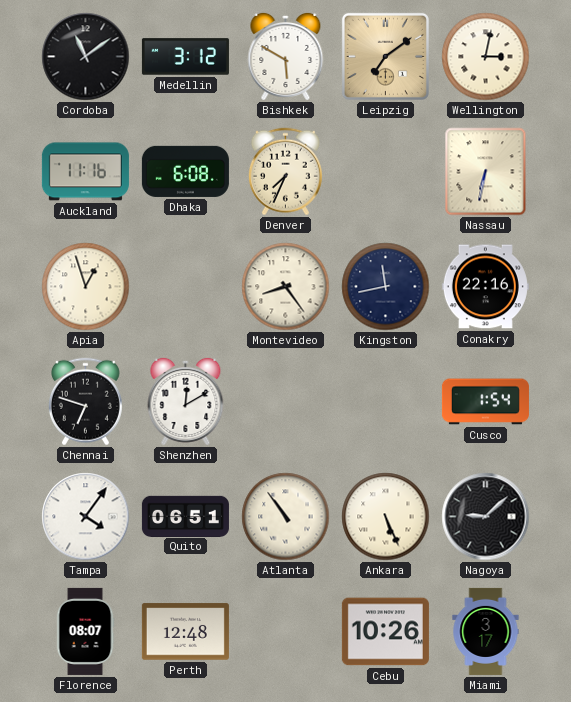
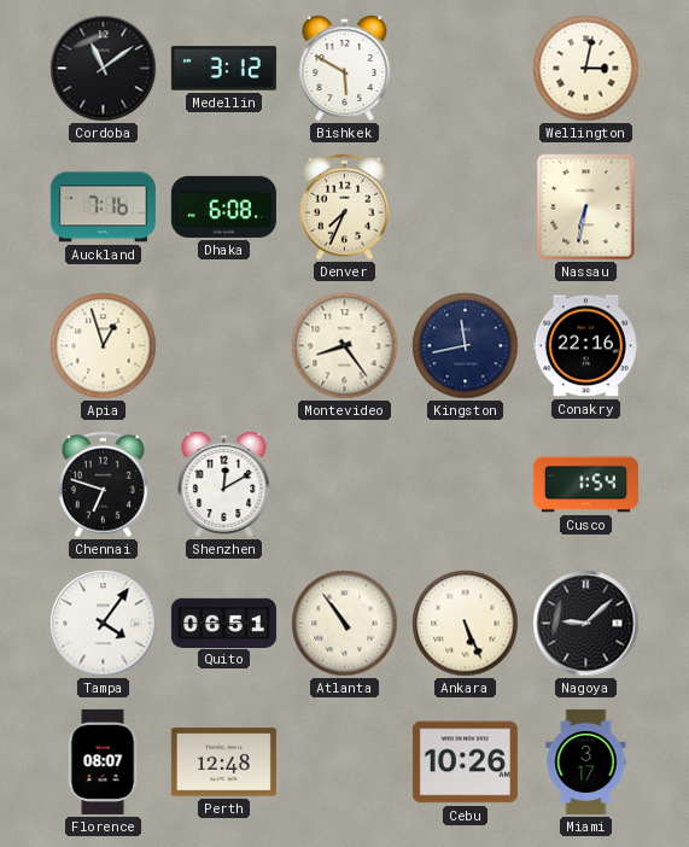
Leipzig: 7:09 -> none (385, 56)
Auckland: 11:16 -> 7:16 (103, 208)
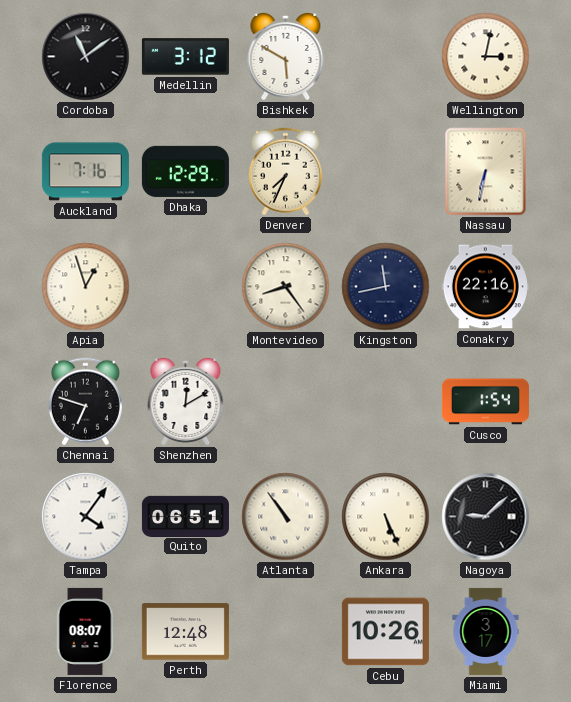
Dhaka: 6:08 -> 12:29 (185, 171)
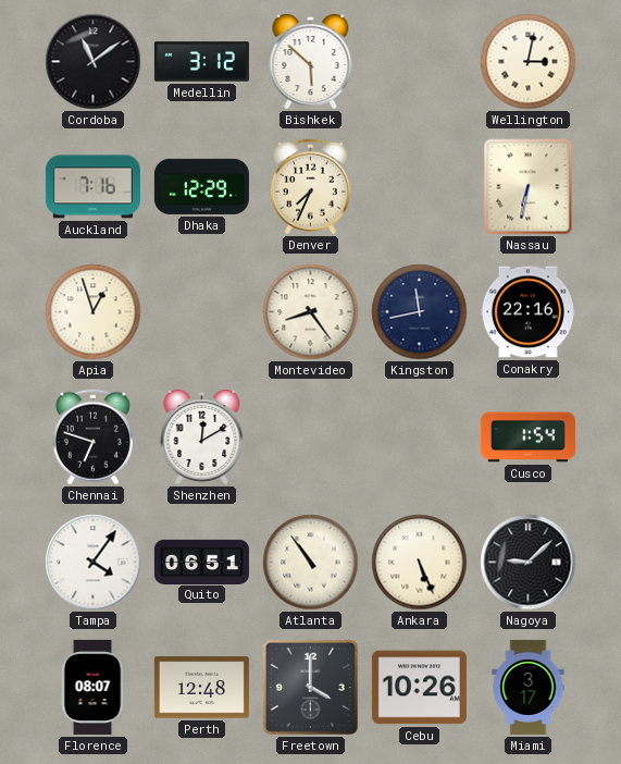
Bishkek: 5:50 -> 5:52 (311, 61)
Freetown: none -> 4:00 (310, 687)
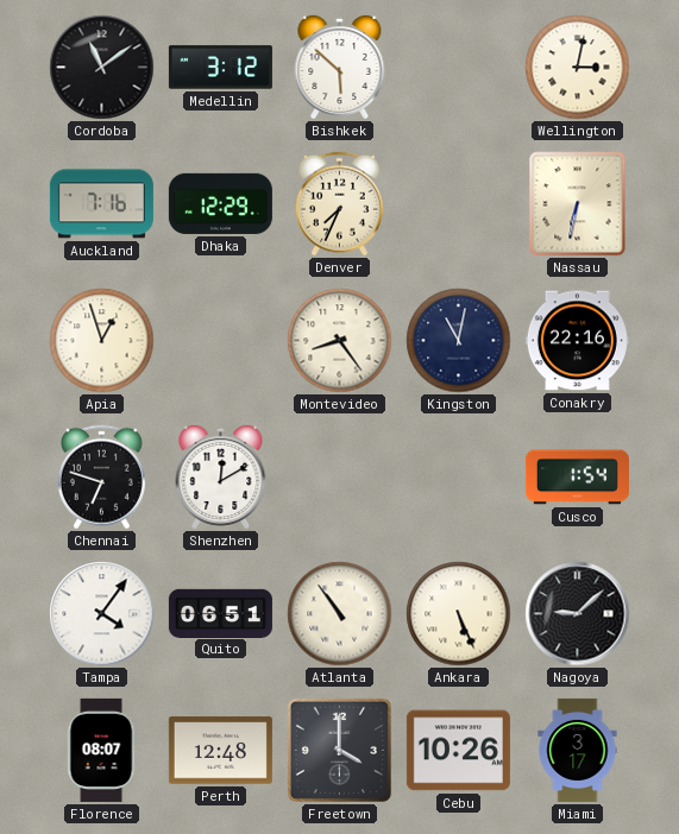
Kingston: 11:43 -> 11:02 (459, 341)
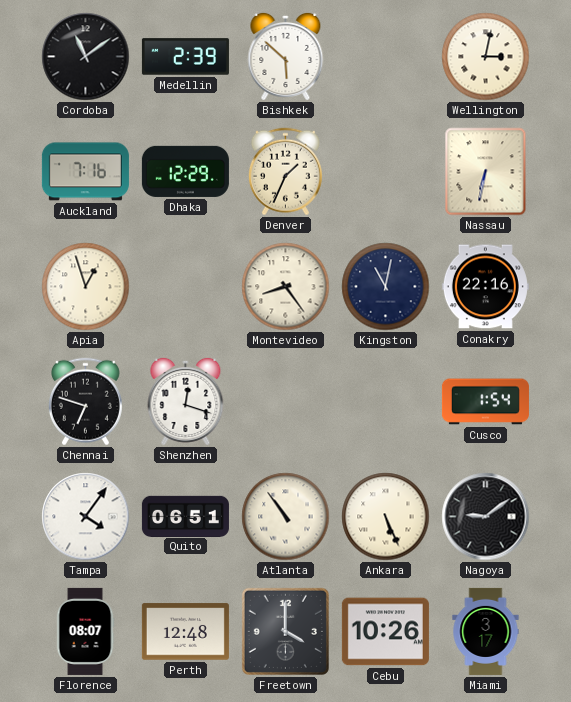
Medellin: 3:12 -> 2:39 (185, 57)
Denver: 7:34 -> 1:34 (285, 172)
Shenzhen: 12:10 -> 12:18 (186, 401)
Nagoya: 9:08 -> 9:09 (486, 517)
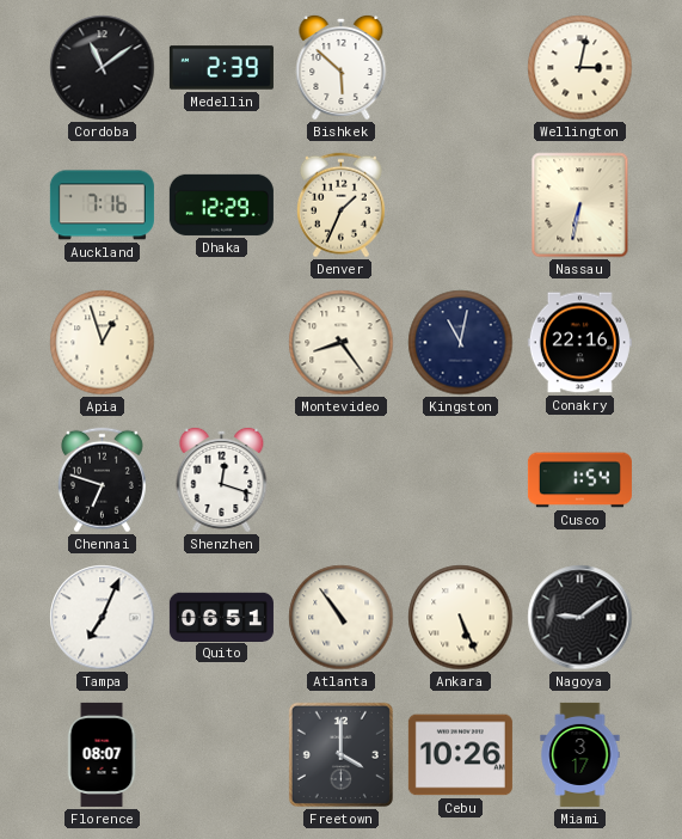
Tampa: 4:06 -> 7:04 (103, 618)
Perth: 12:48 -> none (185, 632)
